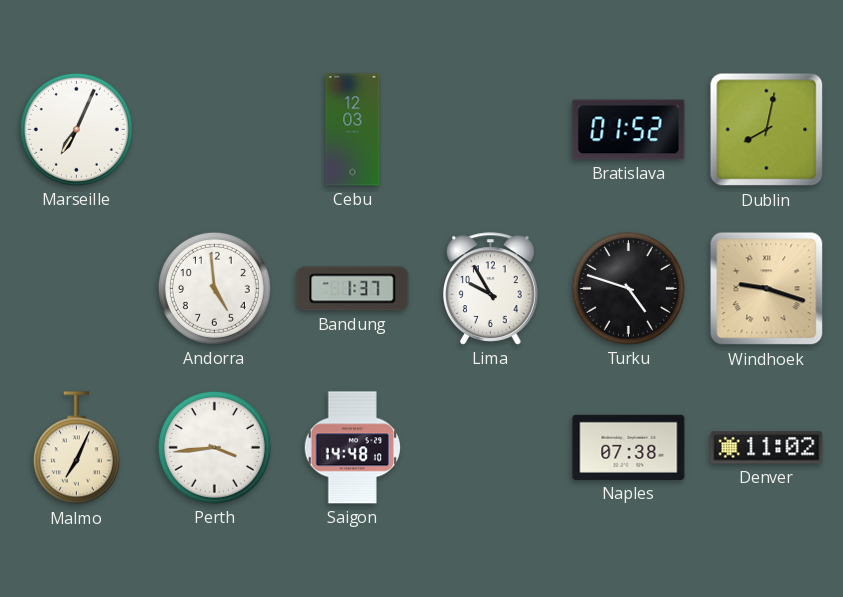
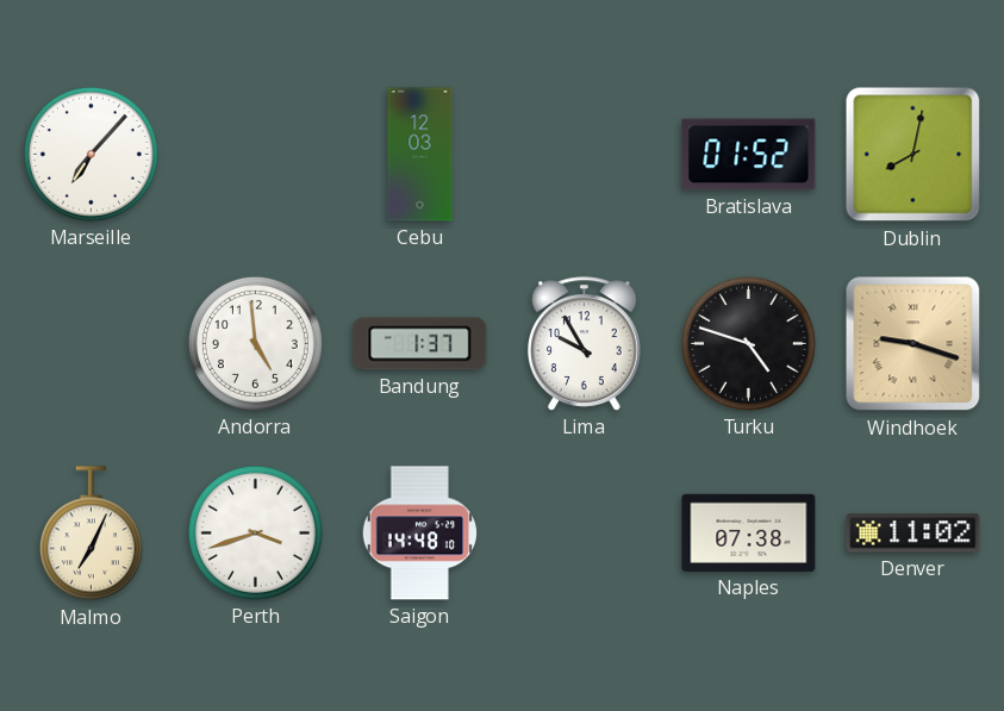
Marseille: 7:04 -> 7:07 (91, 154)
Perth: 3:44 -> 3:42 (255, 532)
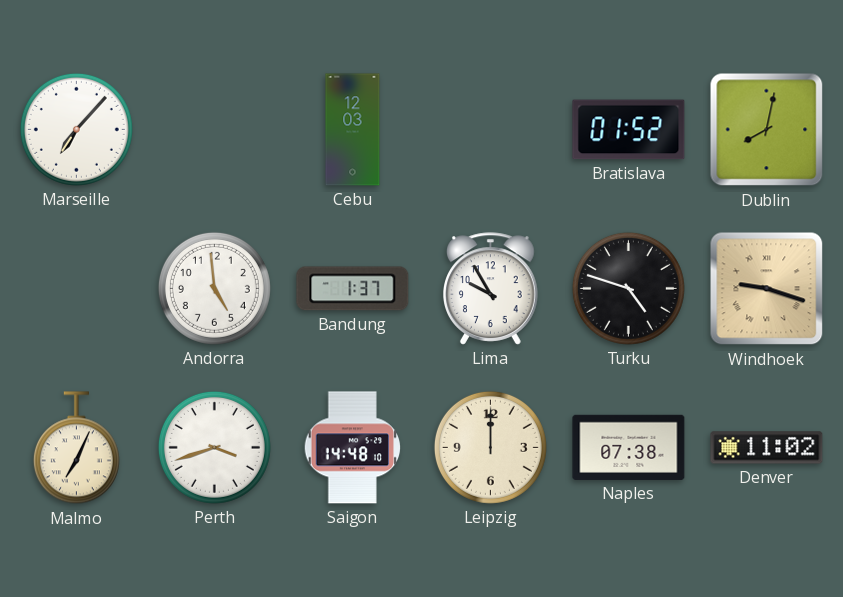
Leipzig: none -> 12:00 (490, 447)
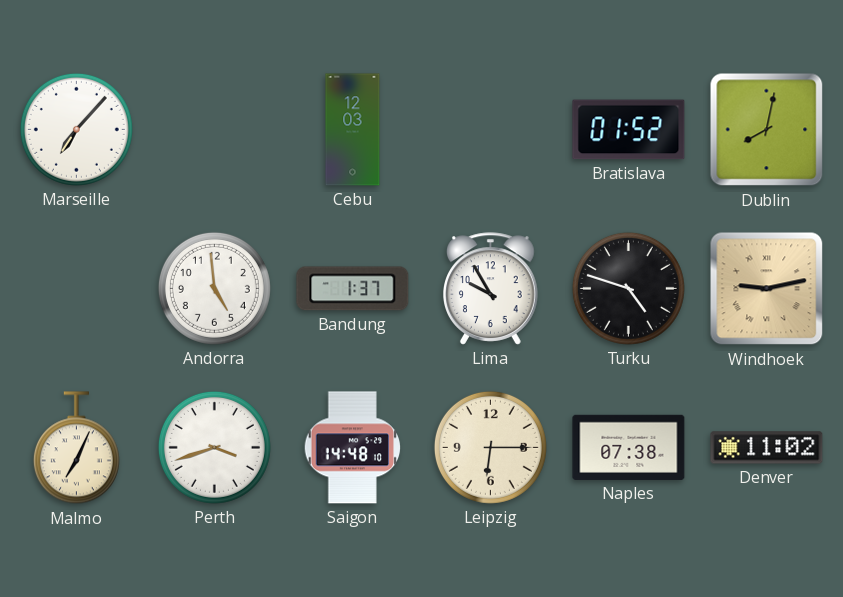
Windhoek: 9:18 -> 9:13 (767, 289)
Leipzig: 12:00 -> 6:15 (490, 447)
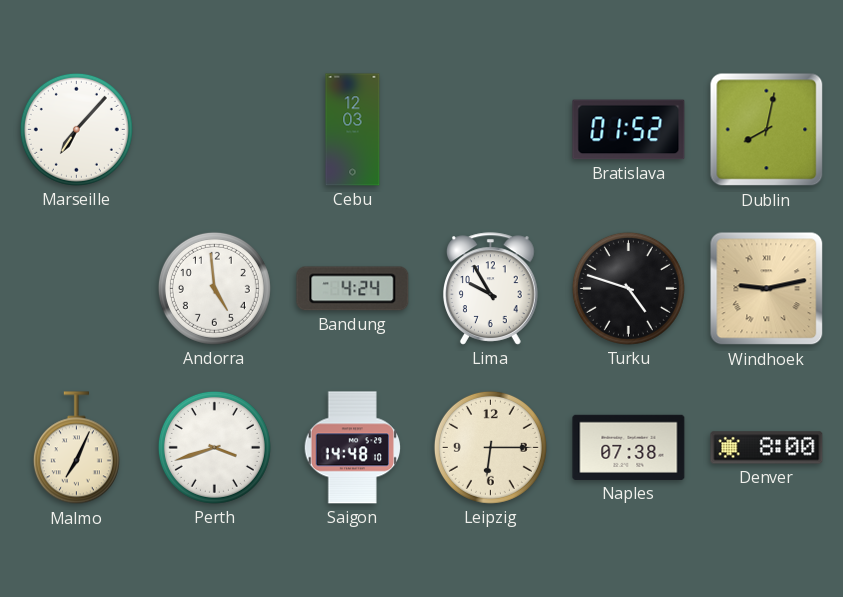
Bandung: 1:37 -> 4:24 (353, 289)
Denver: 11:02 -> 8:00 (767, 448)
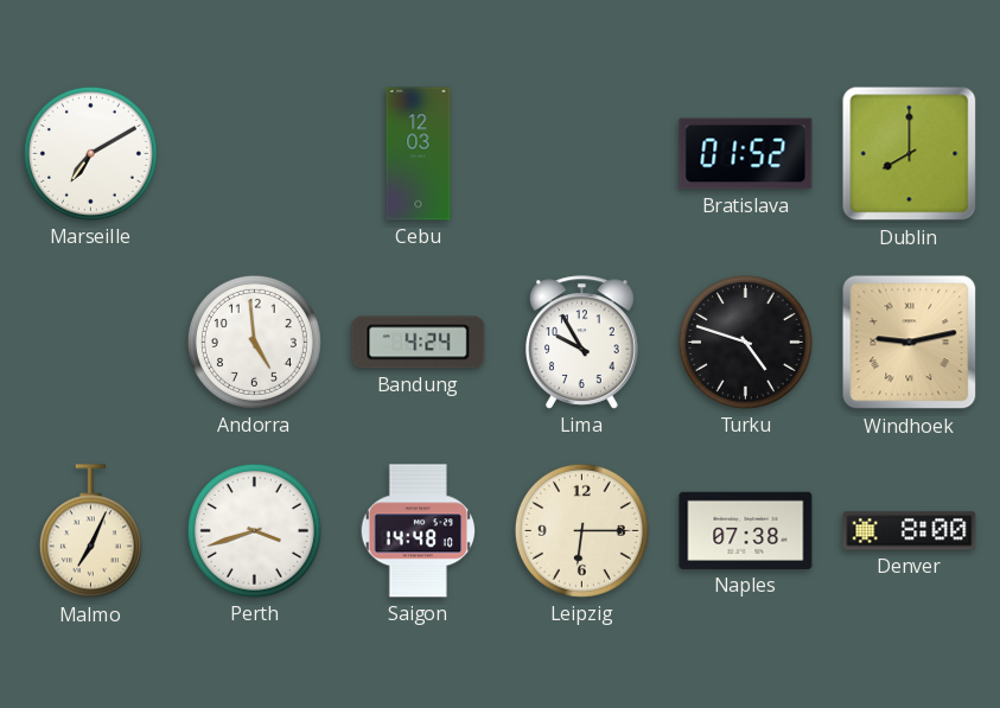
Marseille: 7:07 -> 7:10 (90, 153)
Dublin: 8:02 -> 8:00 (910, 154)
